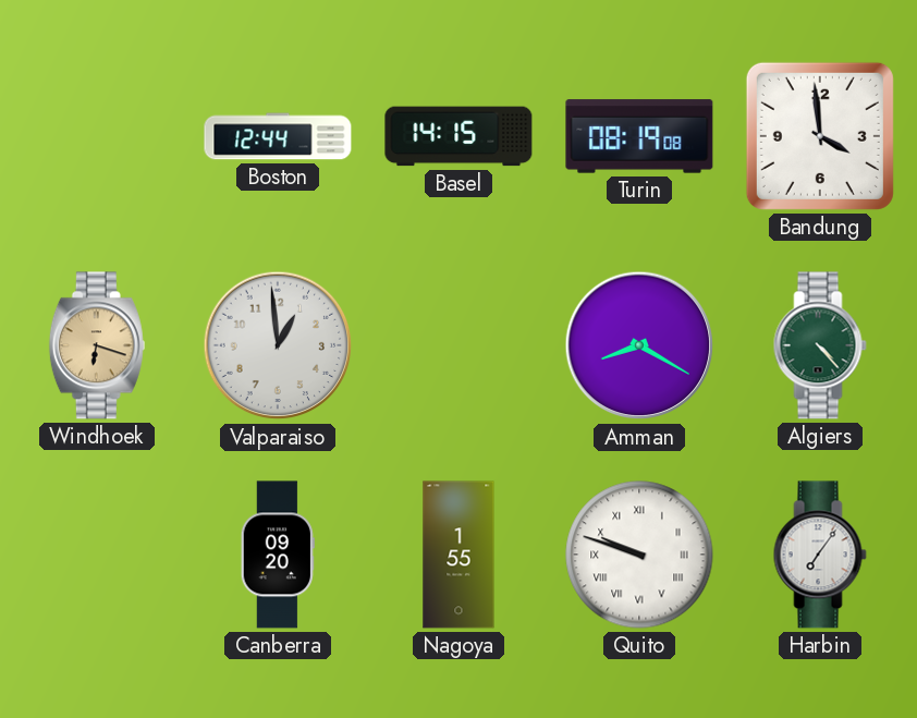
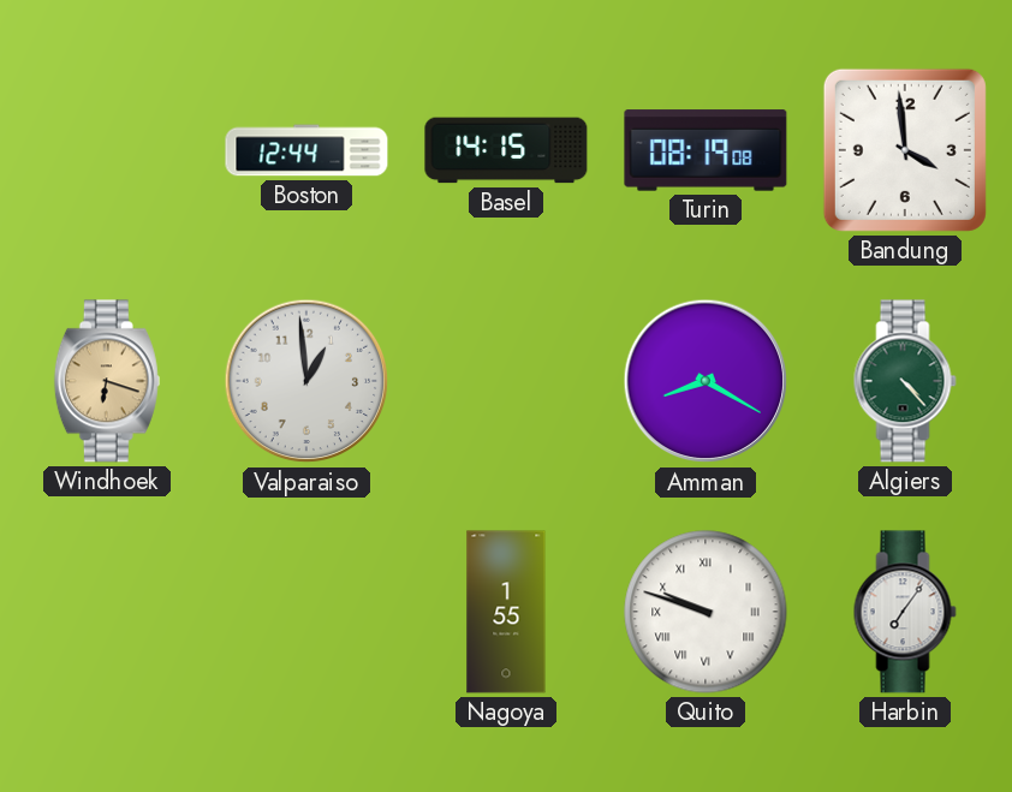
Canberra: 09:20 -> none (278, 555)
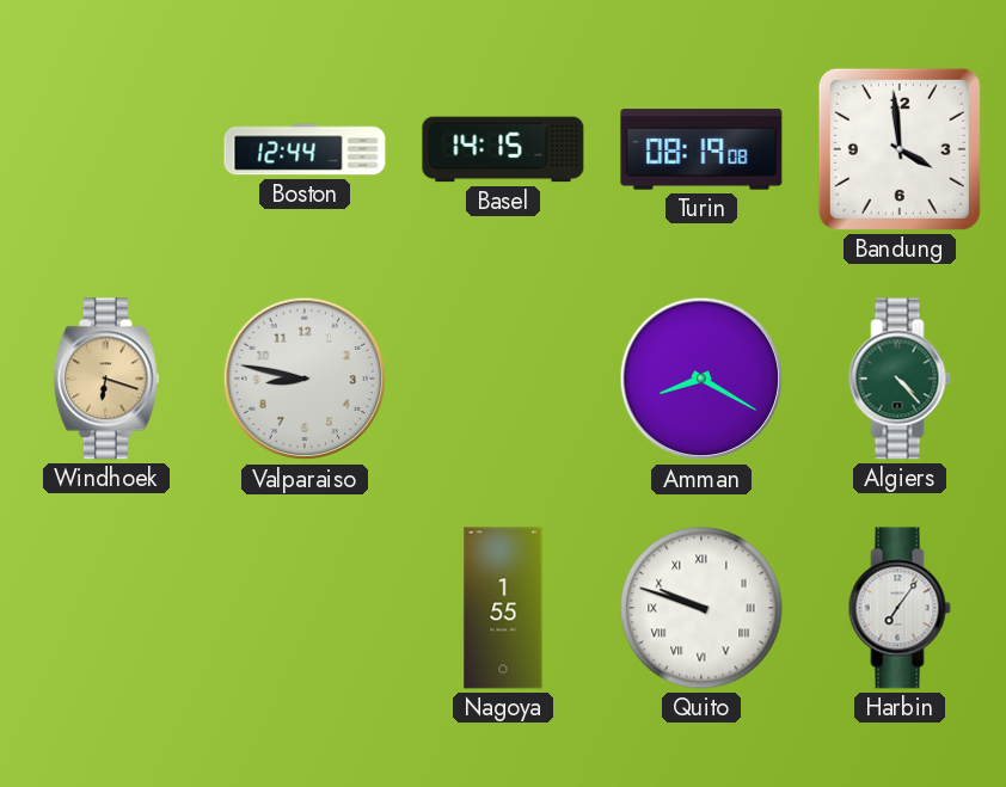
Valparaiso: 12:59 -> 8:47 (305, 379)
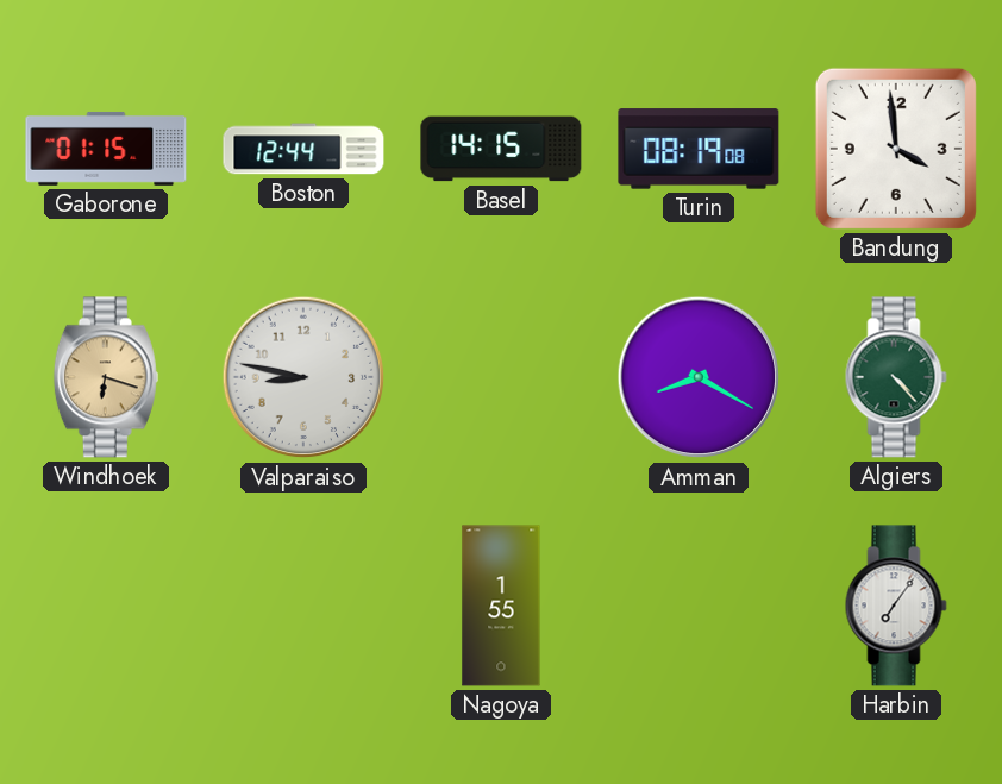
Gaborone: none -> 01:15 (106, 149)
Quito: 9:48 -> none (701, 608)
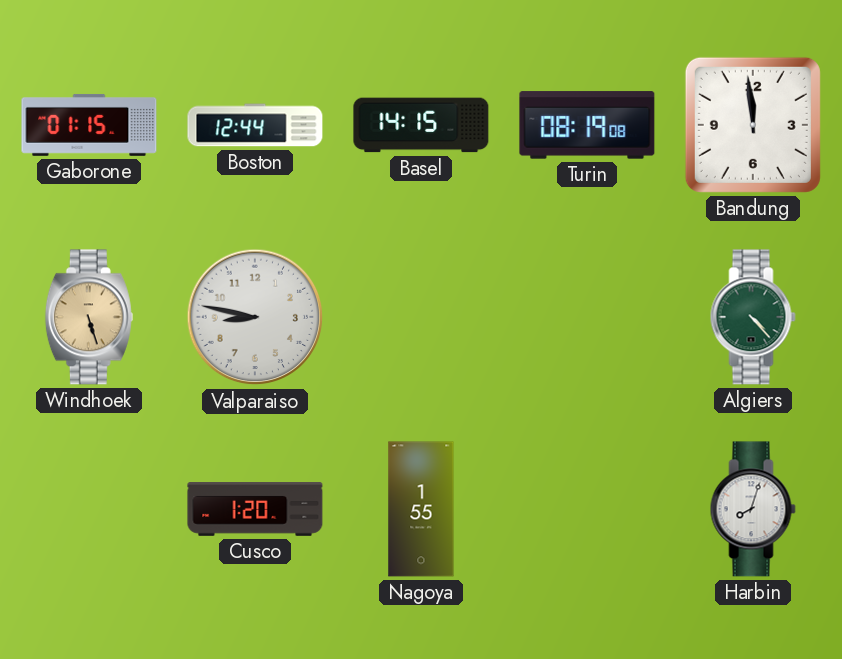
Bandung: 3:59 -> 11:59 (753, 125)
Windhoek: 6:18 -> 5:27 (89, 317)
Amman: 8:20 -> none (699, 377)
Cusco: none -> 1:20 (255, 509)
Harbin: 7:06 -> 8:03 (753, 509)
